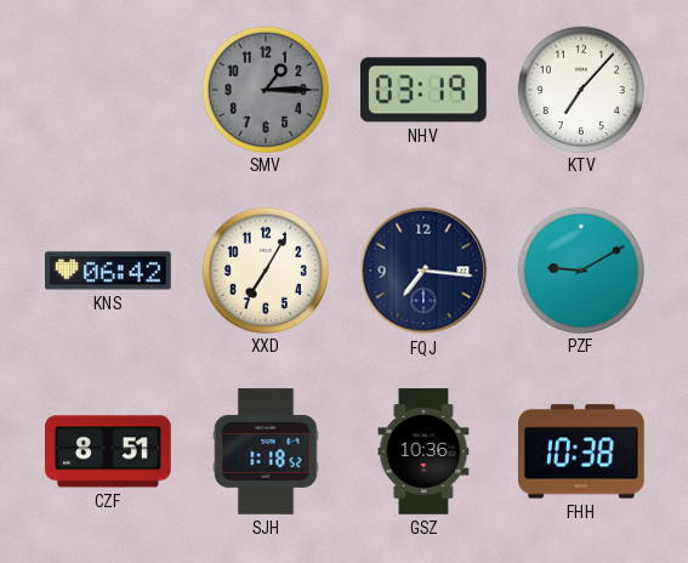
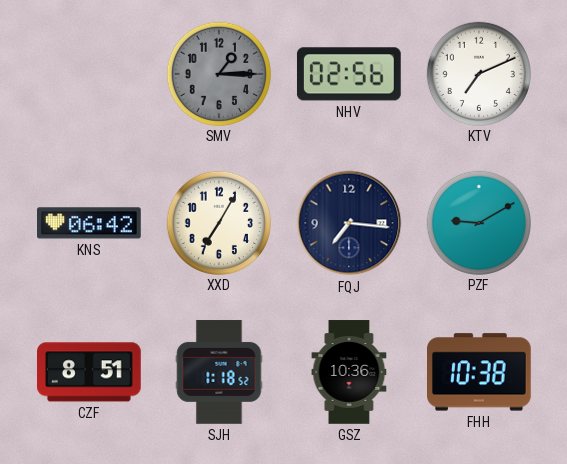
NHV: 03:19 -> 02:56 (349, 74)
KTV: 7:07 -> 7:11 (478, 73)
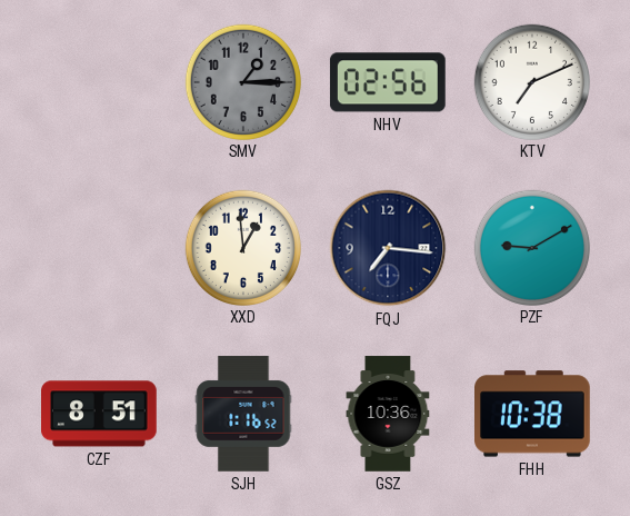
KNS: 06:42 -> none (90, 223)
XXD: 7:05 -> 12:59 (242, 247)
SJH: 1:18 -> 1:16 (243, 414)
